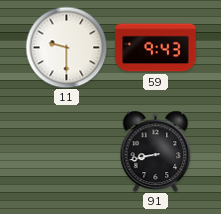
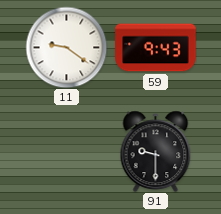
11: 9:30 -> 9:21 (66, 47)
91: 8:43 -> 9:30 (156, 151)
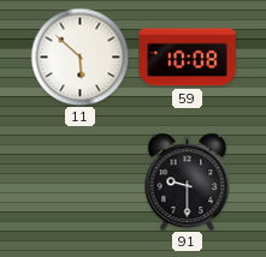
11: 9:21 -> 5:52 (79, 56)
59: 9:43 -> 10:08 (188, 58)
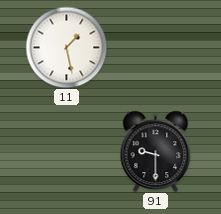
11: 5:52 -> 1:28 (66, 47)
59: 10:08 -> none (188, 58)
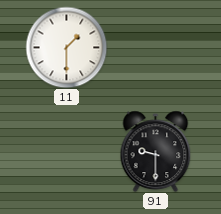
11: 1:28 -> 1:30 (66, 47)
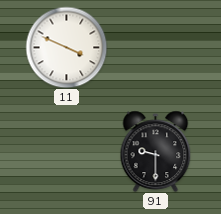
11: 1:30 -> 3:49 (66, 47)
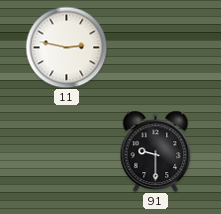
11: 3:49 -> 2:47 (66, 47)
